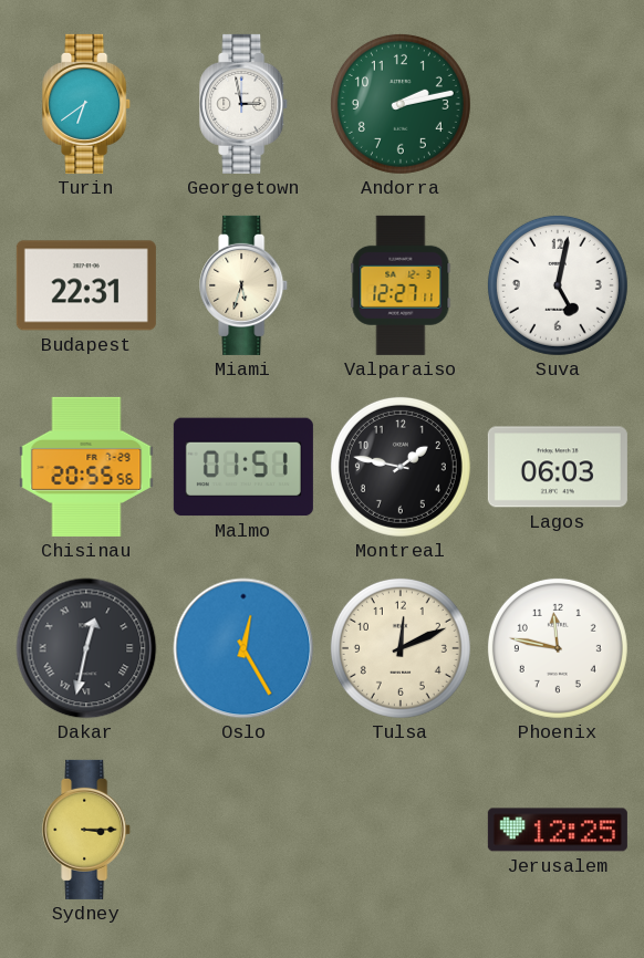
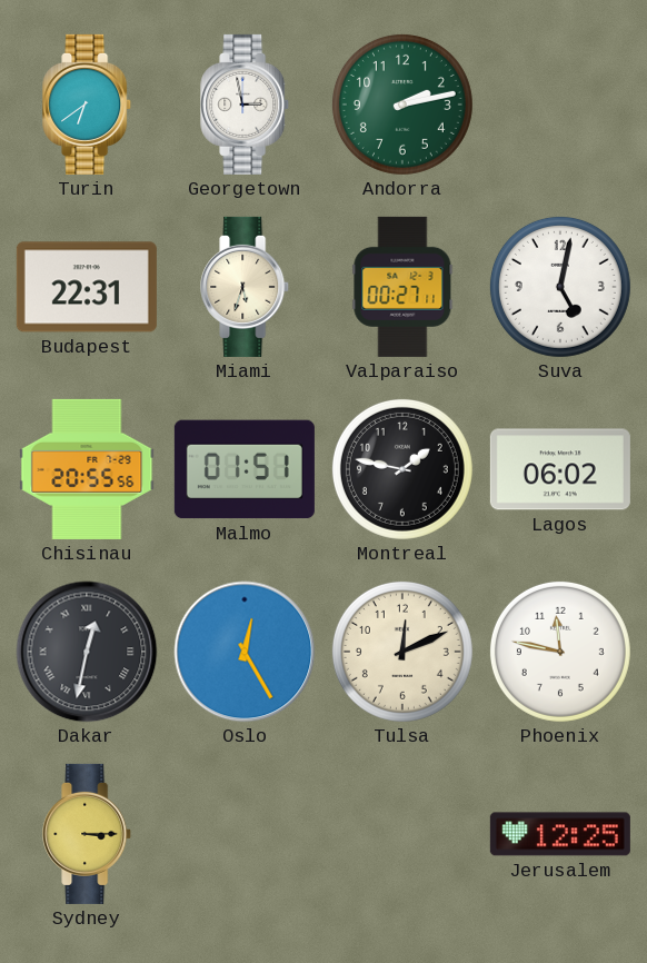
Valparaiso: 12:27 -> 00:27 (402, 287)
Lagos: 06:03 -> 06:02 (560, 469)
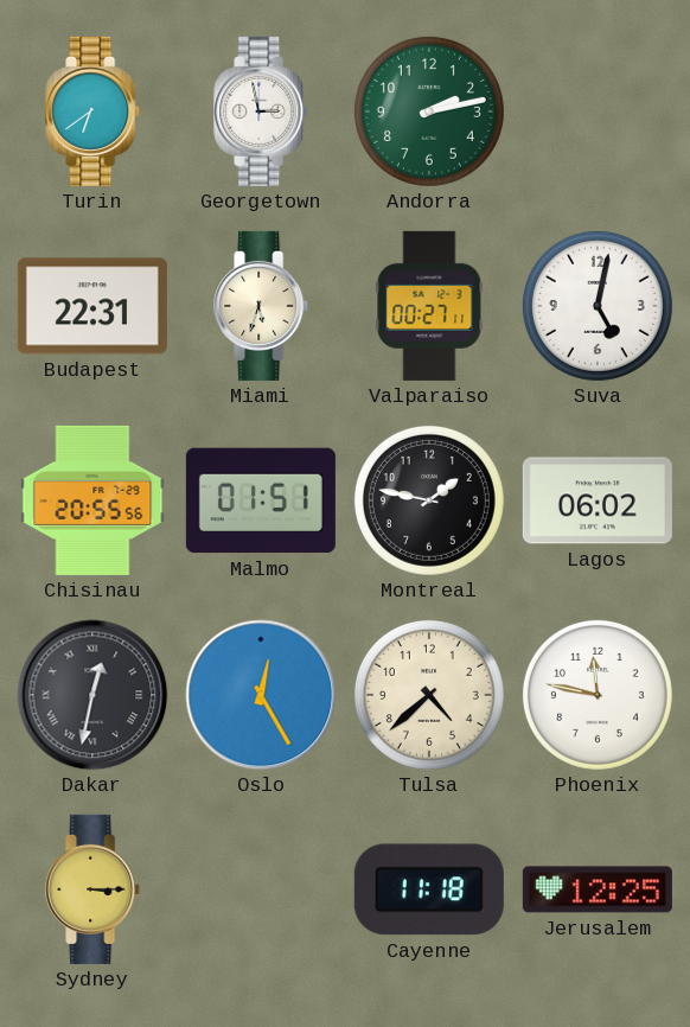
Tulsa: 12:11 -> 4:38 (429, 695)
Cayenne: none -> 11:18 (429, 889)
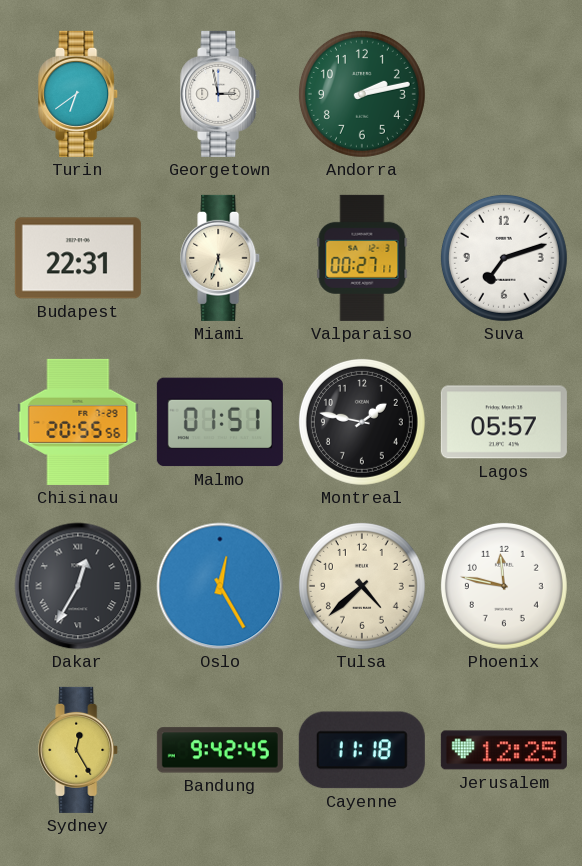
Suva: 5:02 -> 7:12 (504, 258)
Lagos: 06:02 -> 05:57 (504, 422)
Dakar: 12:32 -> 12:35 (78, 586)
Sydney: 3:15 -> 12:25 (79, 750)
Bandung: none -> 9:42 (220, 750)
